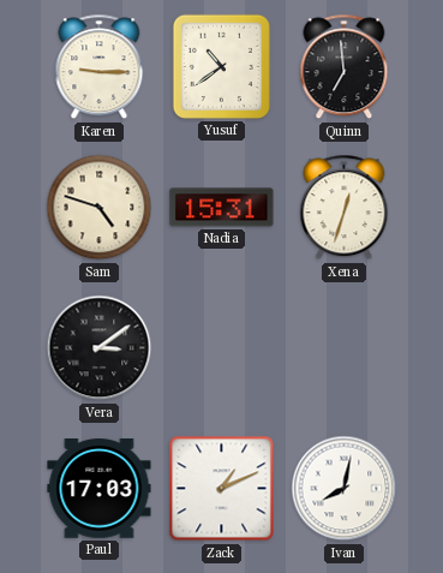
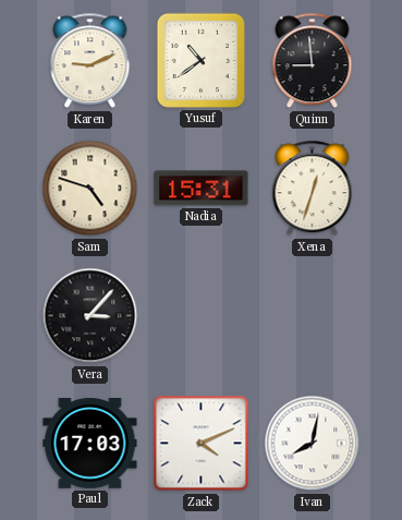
Karen: 9:15 -> 9:11 (90, 61)
Quinn: 6:59 -> 8:59 (313, 61)
Vera: 3:09 -> 3:07 (90, 316)
Zack: 1:11 -> 4:11 (202, 444)
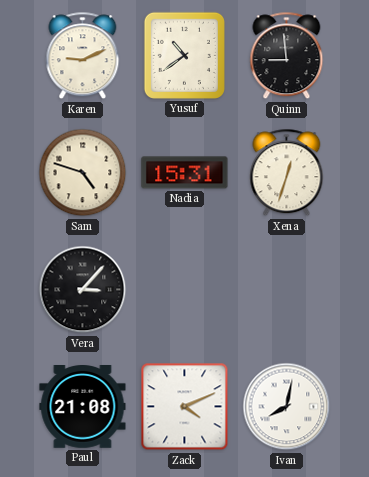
Paul: 17:03 -> 21:08 (83, 407)
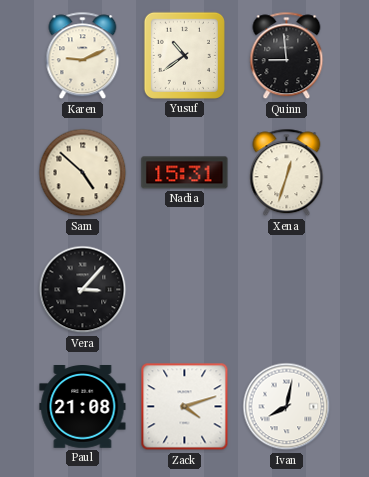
Sam: 4:48 -> 4:52 (83, 173)
Zack: 4:11 -> 4:12 (185, 407)
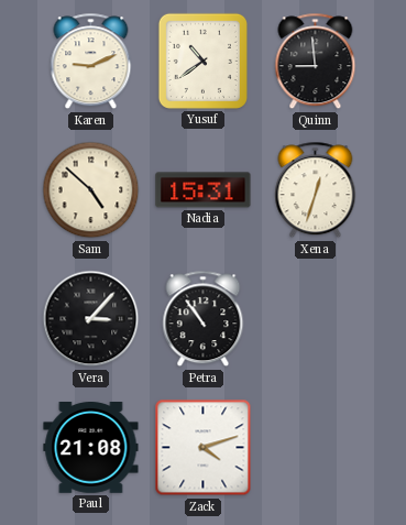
Petra: none -> 10:54 (204, 319)
Ivan: 8:02 -> none (287, 407)
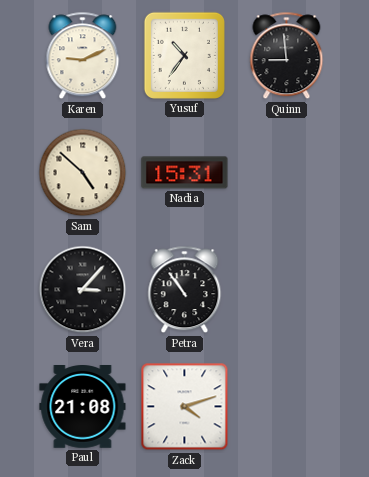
Yusuf: 10:39 -> 10:36 (184, 55)
Xena: 12:33 -> none (316, 190)
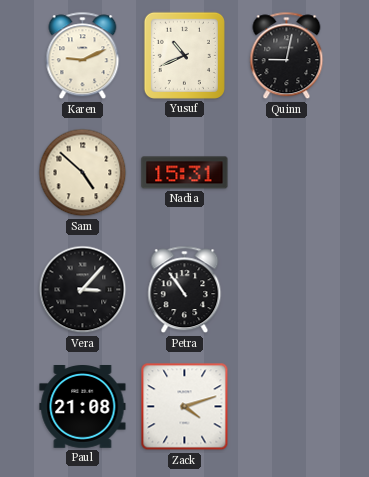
Yusuf: 10:36 -> 10:41 (184, 55)
Quinn: 8:59 -> 9:02 (287, 56)
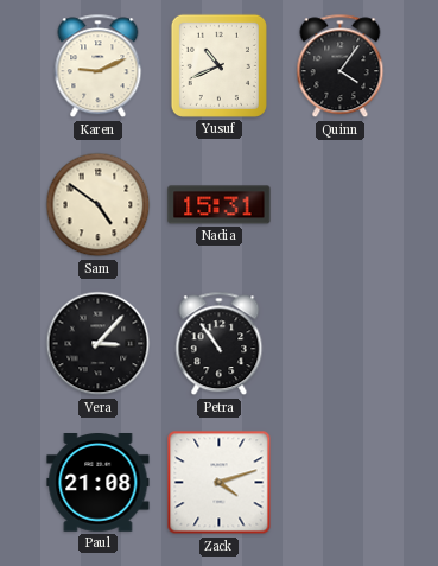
Quinn: 9:02 -> 4:06 (341, 66)
Sam: 4:52 -> 4:51 (99, 205)
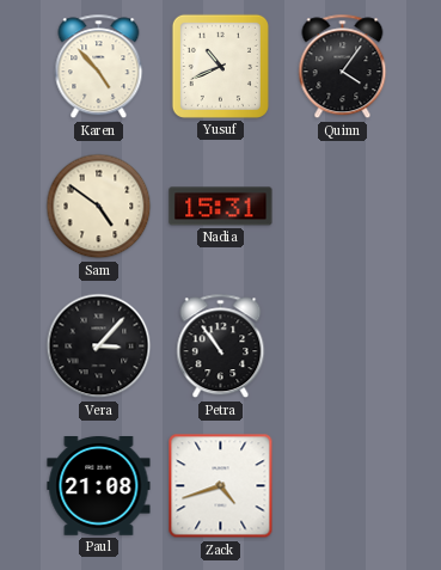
Karen: 9:11 -> 4:53 (99, 67)
Zack: 4:12 -> 4:42 (221, 486)
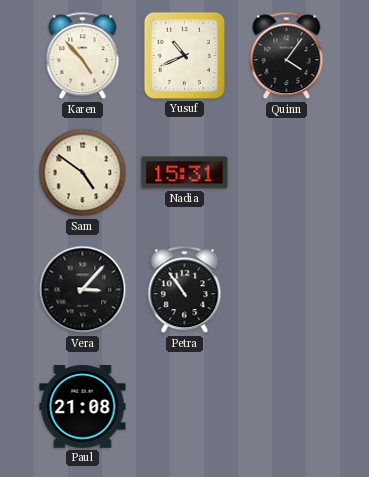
Zack: 4:42 -> none (221, 486)
